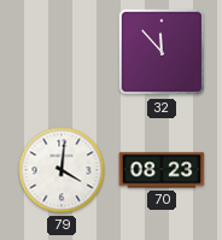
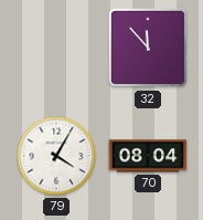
79: 4:01 -> 4:05 (56, 156)
70: 08:23 -> 08:04 (148, 156)
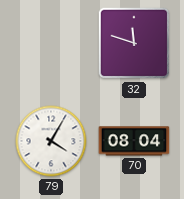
32: 11:53 -> 11:48 (134, 43)
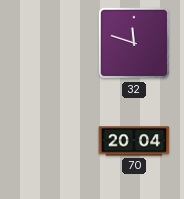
79: 4:05 -> none (51, 141)
70: 08:04 -> 20:04 (134, 141)
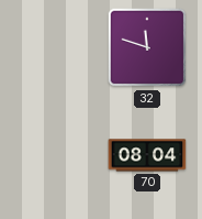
70: 20:04 -> 08:04 (147, 155)
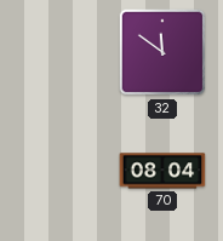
32: 11:48 -> 11:51 (162, 52)
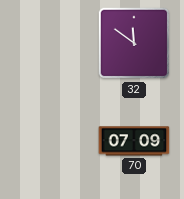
70: 08:04 -> 07:09 (134, 141)
